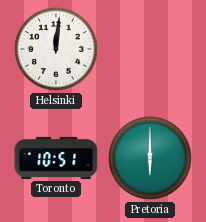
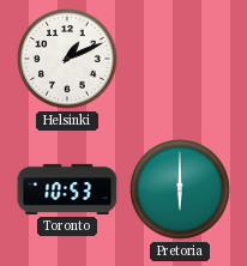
Helsinki: 12:01 -> 1:11 (68, 60)
Toronto: 10:51 -> 10:53 (67, 189)
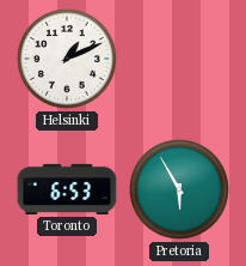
Toronto: 10:53 -> 6:53 (67, 189)
Pretoria: 6:00 -> 5:55 (180, 191)
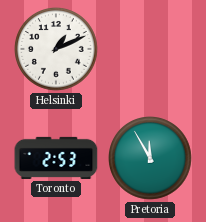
Toronto: 6:53 -> 2:53 (56, 158)
Pretoria: 5:55 -> 11:55 (151, 159)
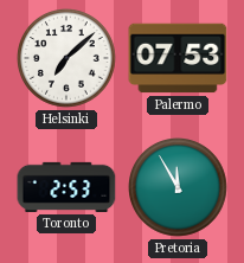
Helsinki: 1:11 -> 7:08 (68, 59)
Palermo: none -> 07:53 (178, 58)
